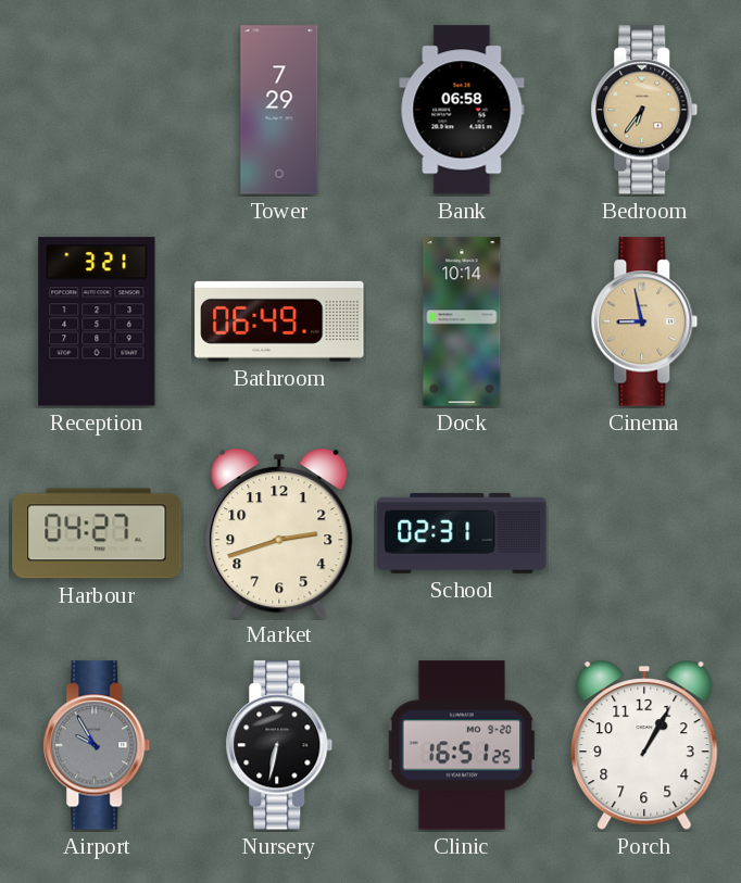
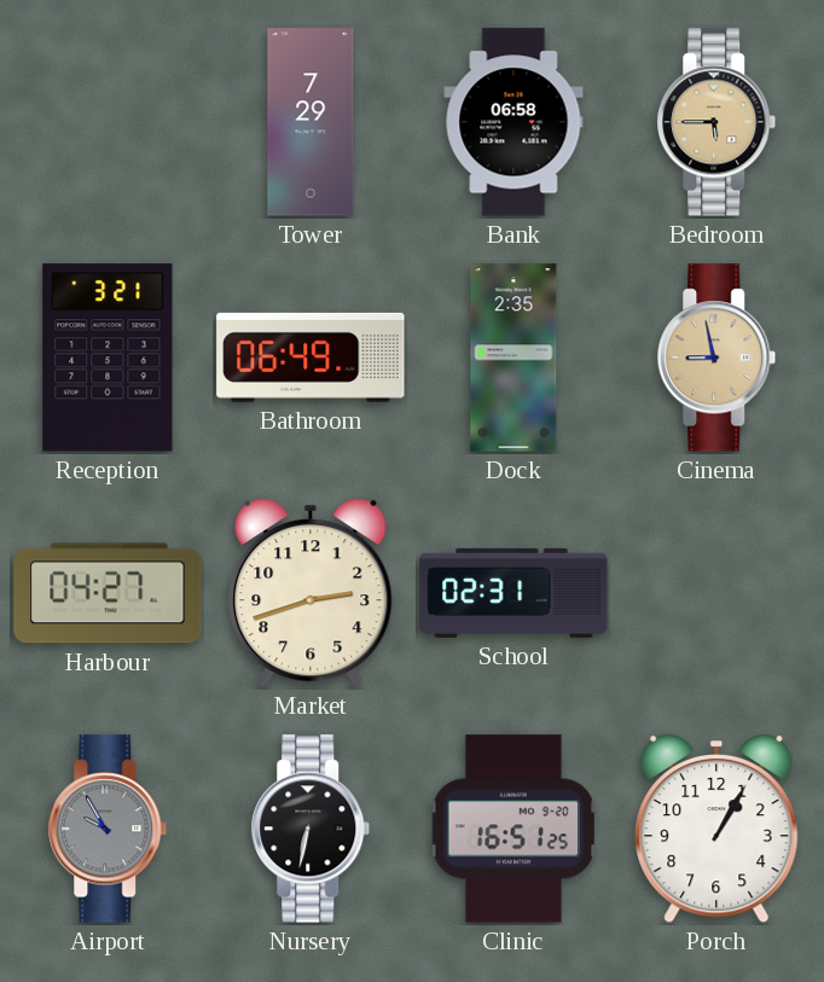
Bedroom: 6:36 -> 5:45 (716, 122)
Dock: 10:14 -> 2:35 (513, 358)
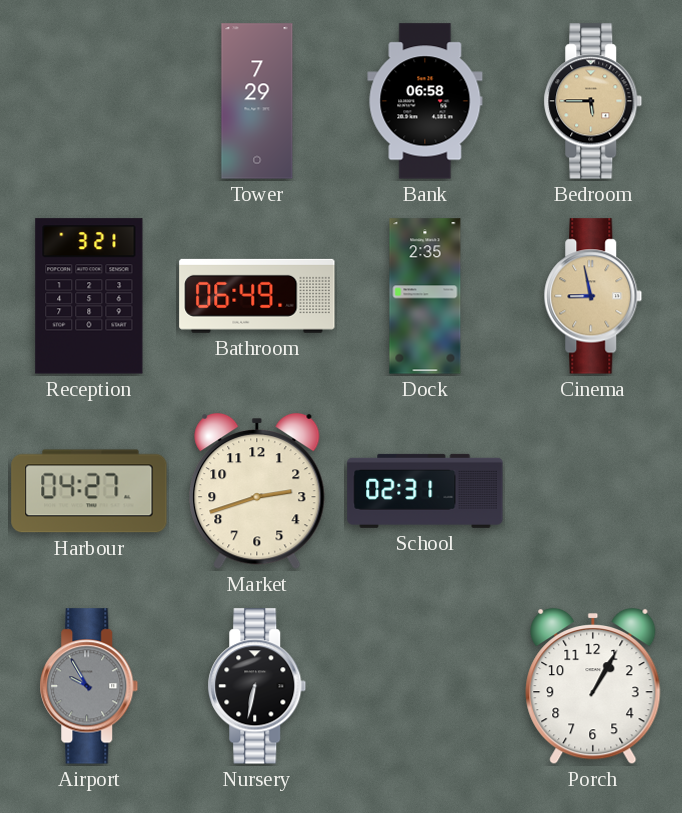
Clinic: 16:51 -> none (513, 829)
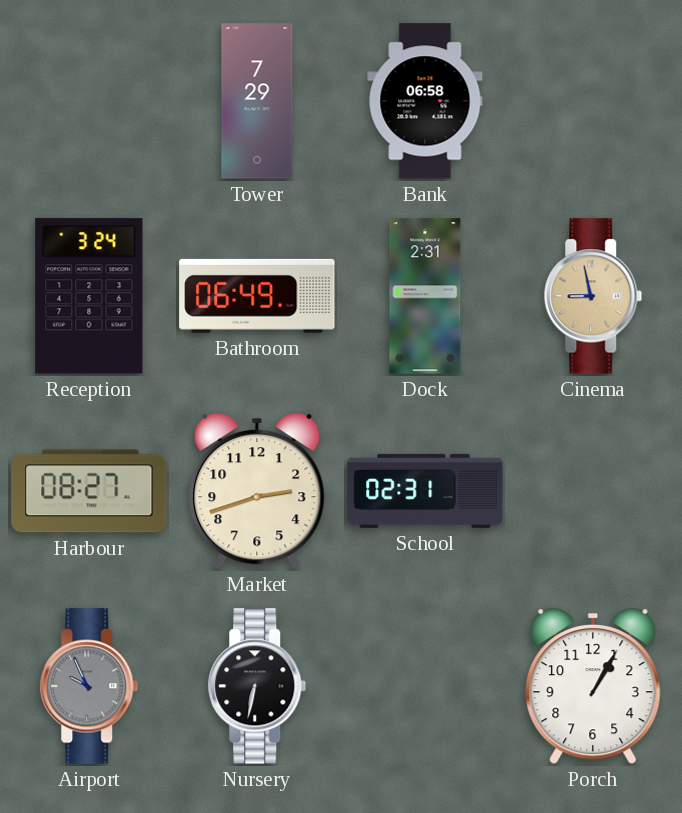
Bedroom: 5:45 -> none (593, 101)
Reception: 3:21 -> 3:24 (89, 296)
Dock: 2:35 -> 2:31 (425, 296)
Harbour: 04:27 -> 08:27 (89, 491)
Airport: 9:55 -> 9:56 (89, 686)
